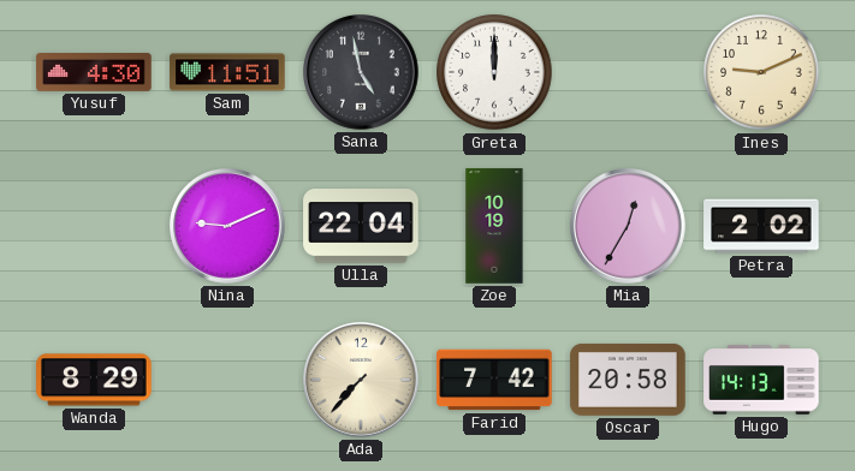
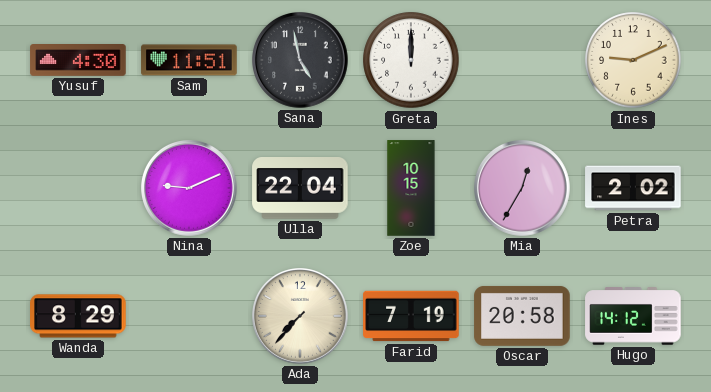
Zoe: 10:19 -> 10:15 (411, 188)
Farid: 7:42 -> 7:19 (411, 316)
Hugo: 14:13 -> 14:12 (633, 316)
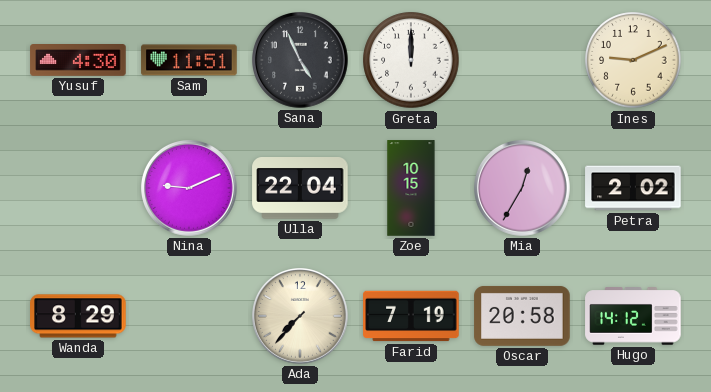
Sana: 4:58 -> 4:56 (301, 61)
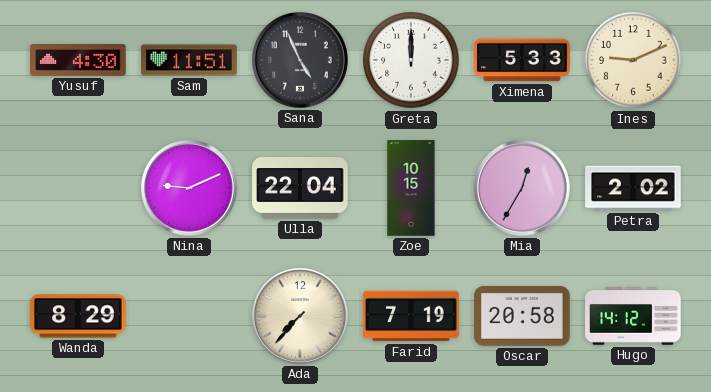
Ximena: none -> 5:33 (522, 60)
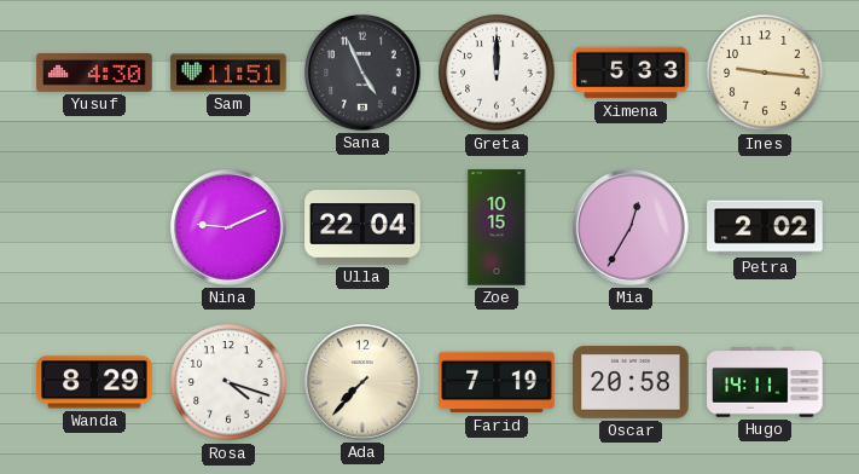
Ines: 9:11 -> 9:16 (765, 73)
Rosa: none -> 4:18 (228, 382)
Hugo: 14:12 -> 14:11 (765, 382)
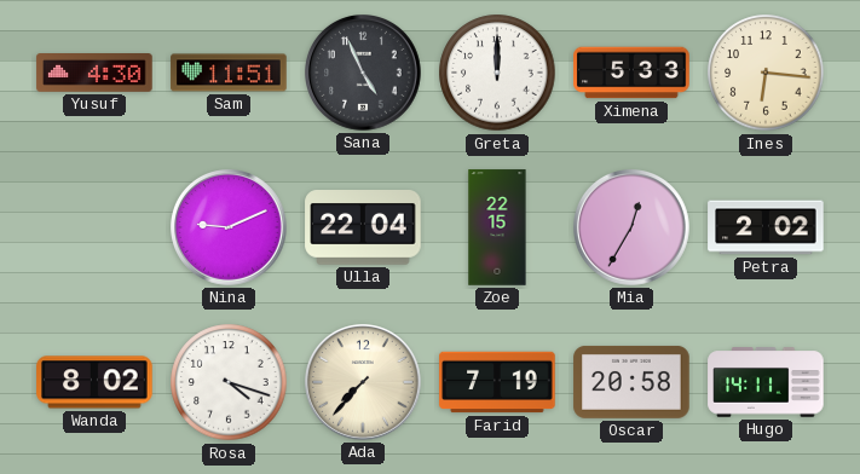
Ines: 9:16 -> 6:16 (766, 73)
Zoe: 10:15 -> 22:15 (497, 227)
Wanda: 8:29 -> 8:02 (94, 382)
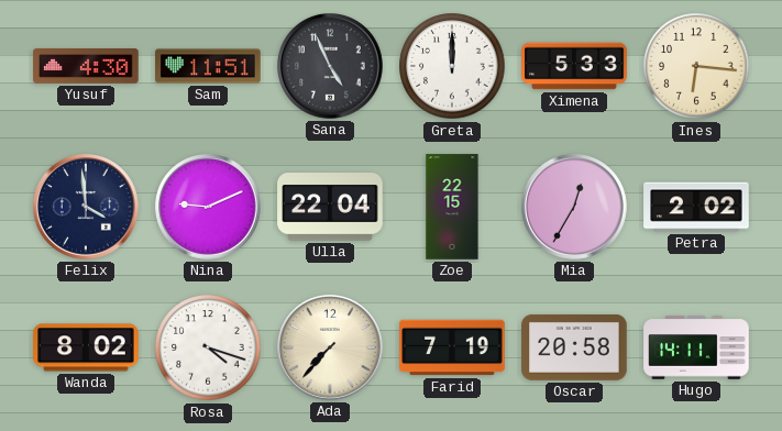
Felix: none -> 3:59 (87, 208)
